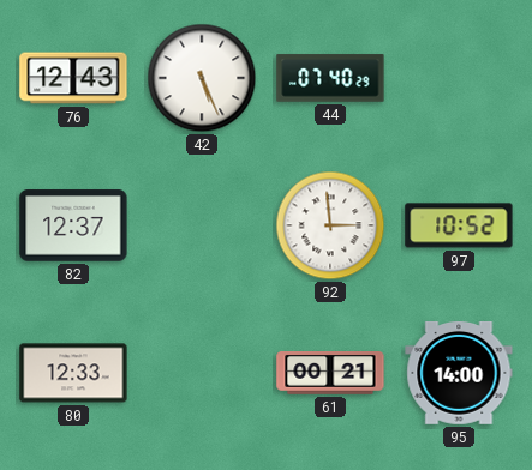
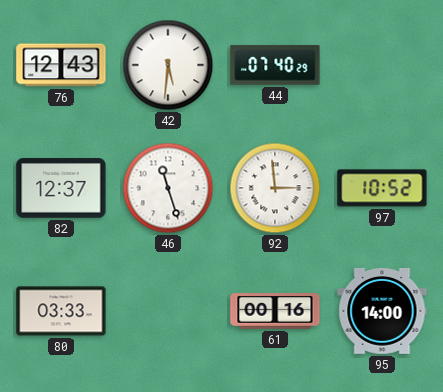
42: 5:26 -> 5:31 (168, 65)
46: none -> 11:27 (168, 188)
80: 12:33 -> 03:33 (61, 311)
61: 00:21 -> 00:16 (275, 312)
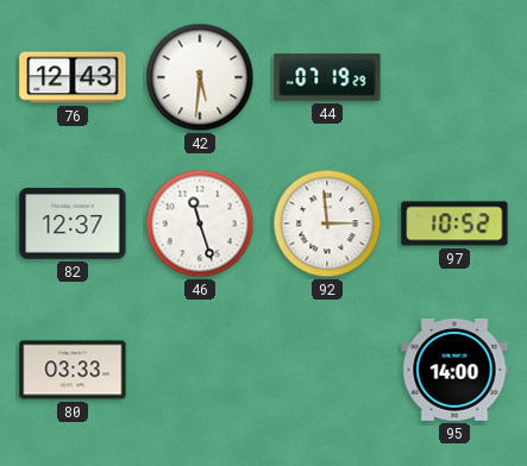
44: 07:40 -> 07:19 (327, 77)
61: 00:16 -> none (275, 312)
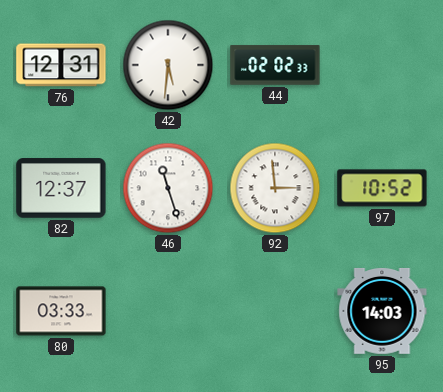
76: 12:43 -> 12:31 (61, 65)
44: 07:19 -> 02:02 (275, 65)
95: 14:00 -> 14:03 (382, 311)
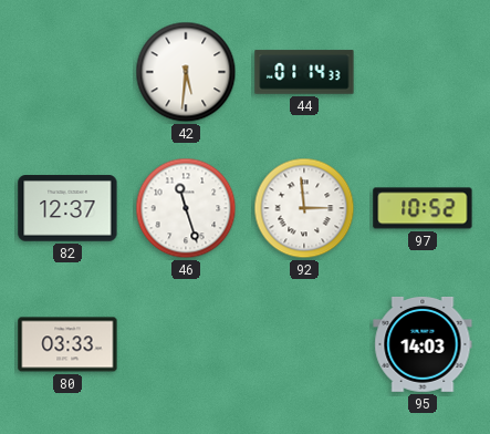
76: 12:31 -> none (61, 65)
44: 02:02 -> 01:14 (304, 72)
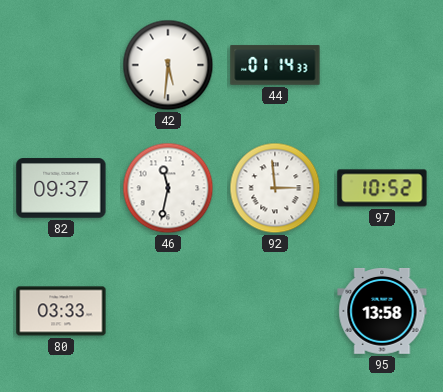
82: 12:37 -> 09:37 (61, 188)
46: 11:27 -> 11:32 (168, 188)
95: 14:03 -> 13:58 (382, 311)
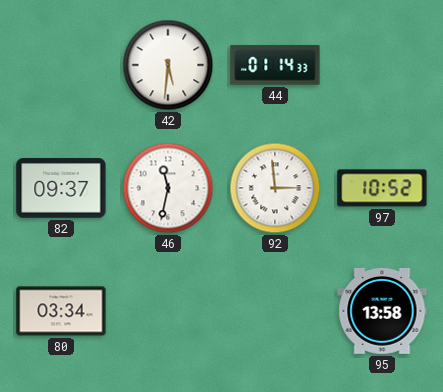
80: 03:33 -> 03:34 (61, 311)
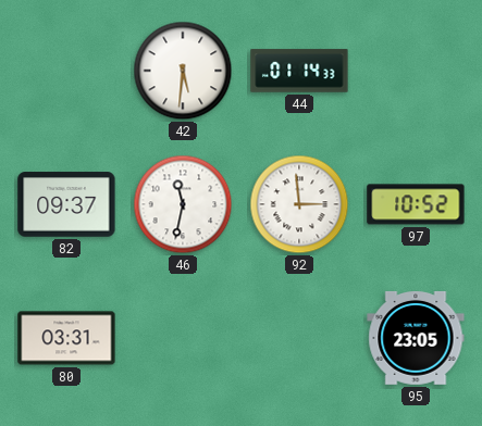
80: 03:34 -> 03:31 (66, 338)
95: 13:58 -> 23:05 (416, 338)
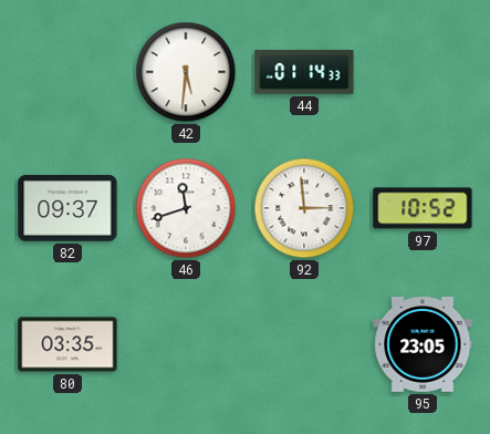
46: 11:32 -> 11:42 (186, 208)
80: 03:31 -> 03:35 (67, 344)
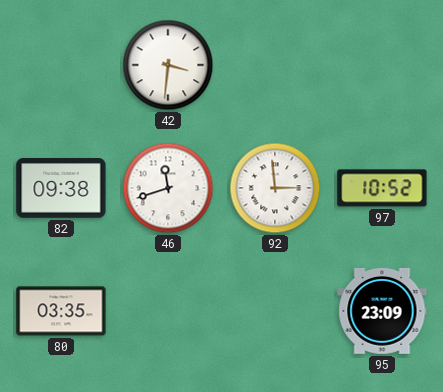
42: 5:31 -> 3:31 (168, 65)
44: 01:14 -> none (304, 72)
82: 09:37 -> 09:38 (61, 188)
95: 23:05 -> 23:09 (382, 311)
